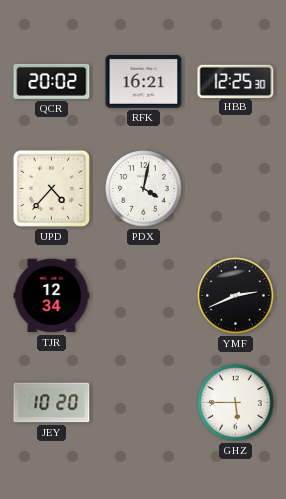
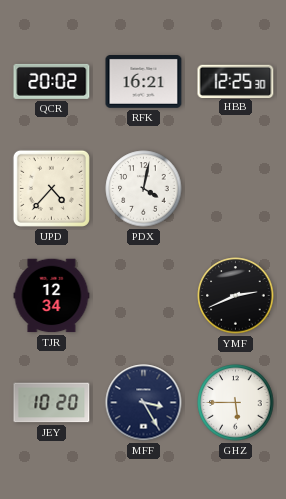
MFF: none -> 3:25 (144, 403)
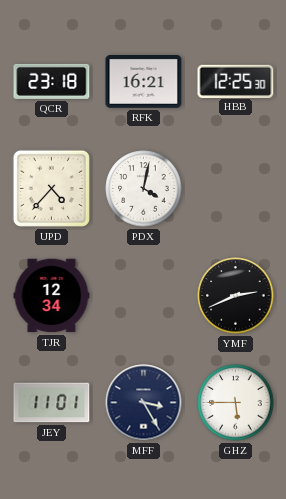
QCR: 20:02 -> 23:18 (52, 81)
JEY: 10:20 -> 11:01 (52, 403)
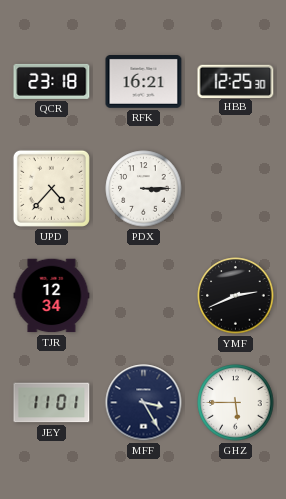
PDX: 4:02 -> 3:15 (144, 189)
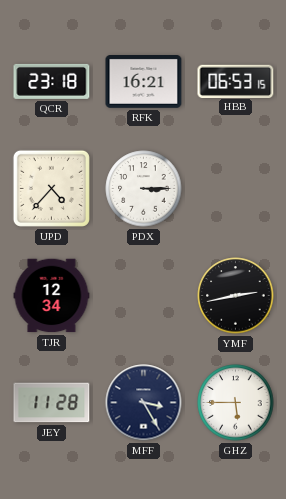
HBB: 12:25 -> 06:53 (236, 81)
YMF: 2:41 -> 2:43 (236, 296)
JEY: 11:01 -> 11:28 (52, 403)
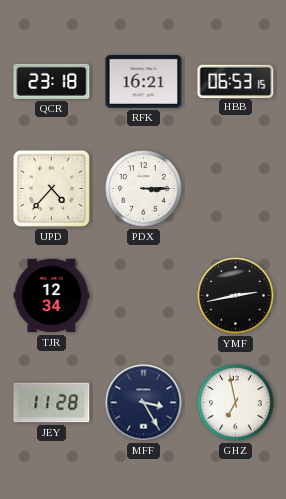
GHZ: 5:45 -> 6:58 (236, 403)
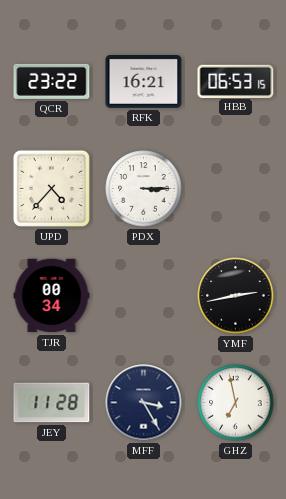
QCR: 23:18 -> 23:22 (52, 81)
TJR: 12:34 -> 00:34 (52, 296)
